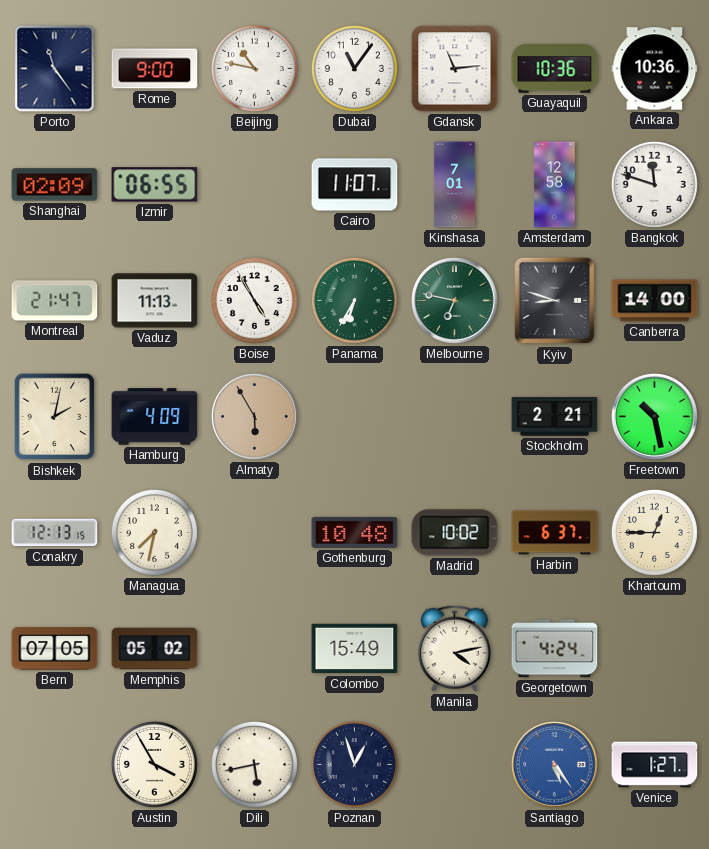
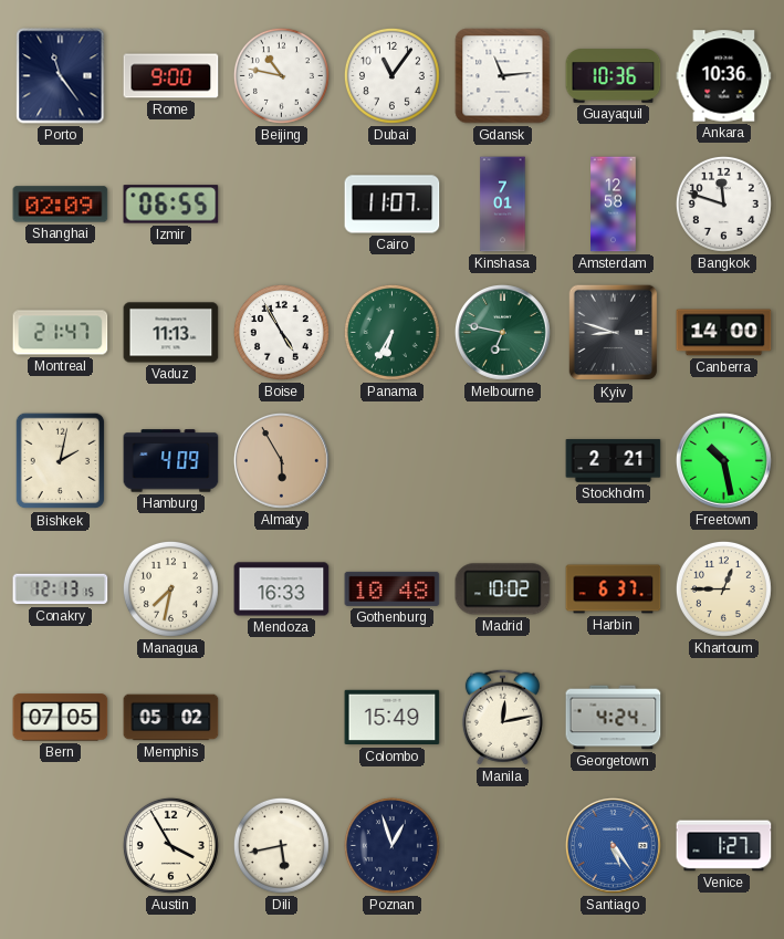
Mendoza: none -> 16:33 (282, 590)
Manila: 4:13 -> 12:13 (502, 717)
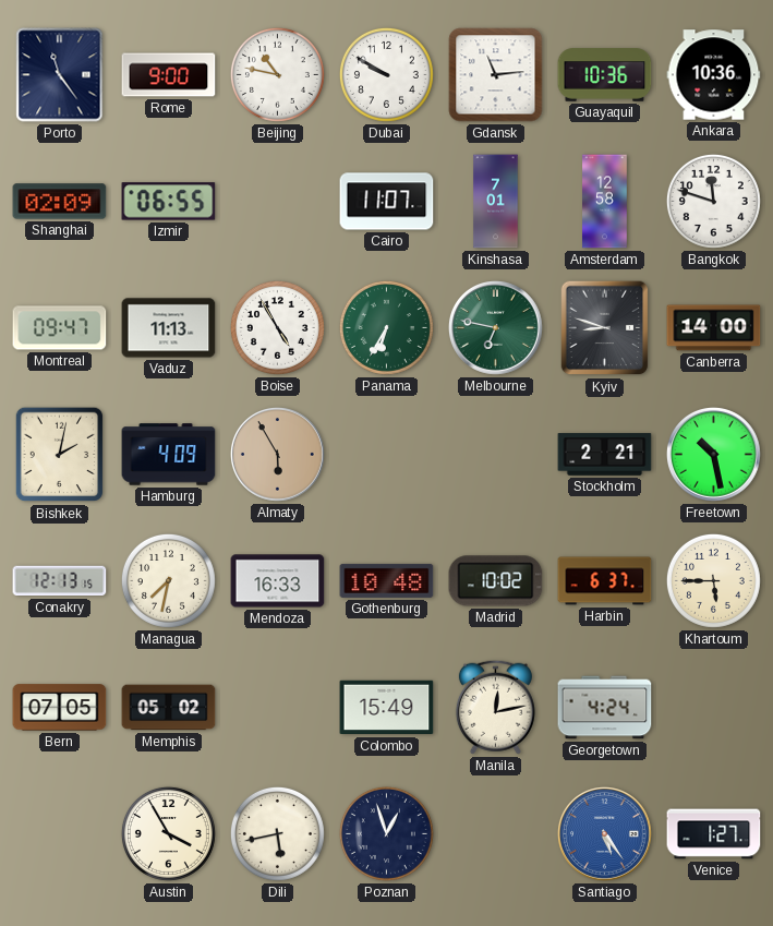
Dubai: 11:06 -> 9:50 (386, 74)
Montreal: 21:47 -> 09:47 (60, 328)
Khartoum: 12:45 -> 5:45 (713, 580)
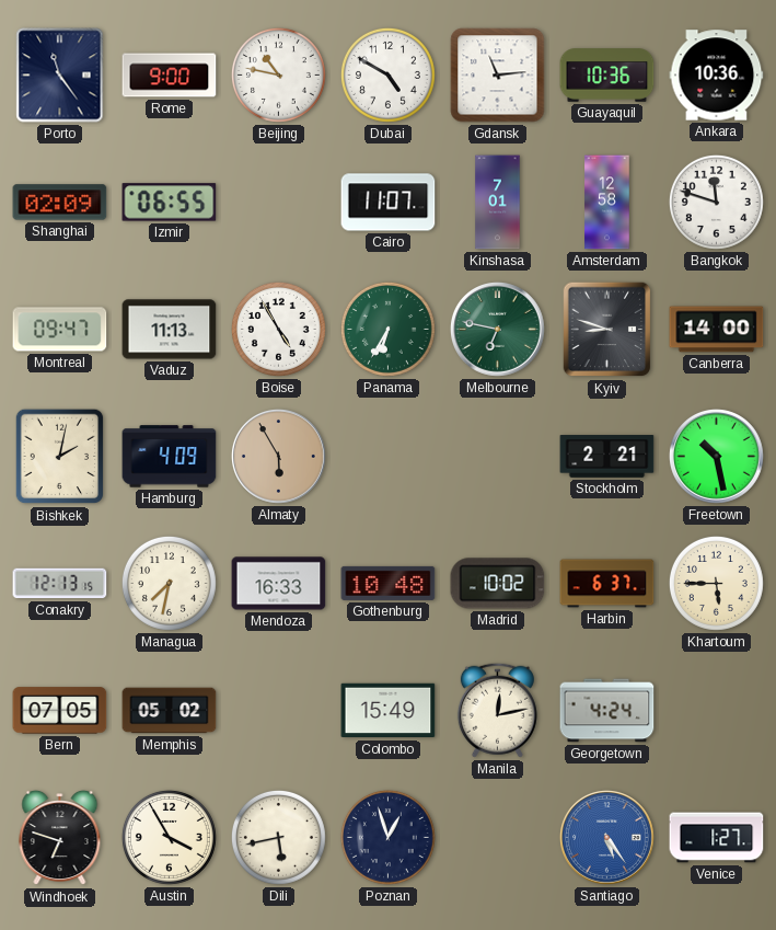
Dubai: 9:50 -> 4:50 (387, 74)
Windhoek: none -> 6:48 (60, 838)
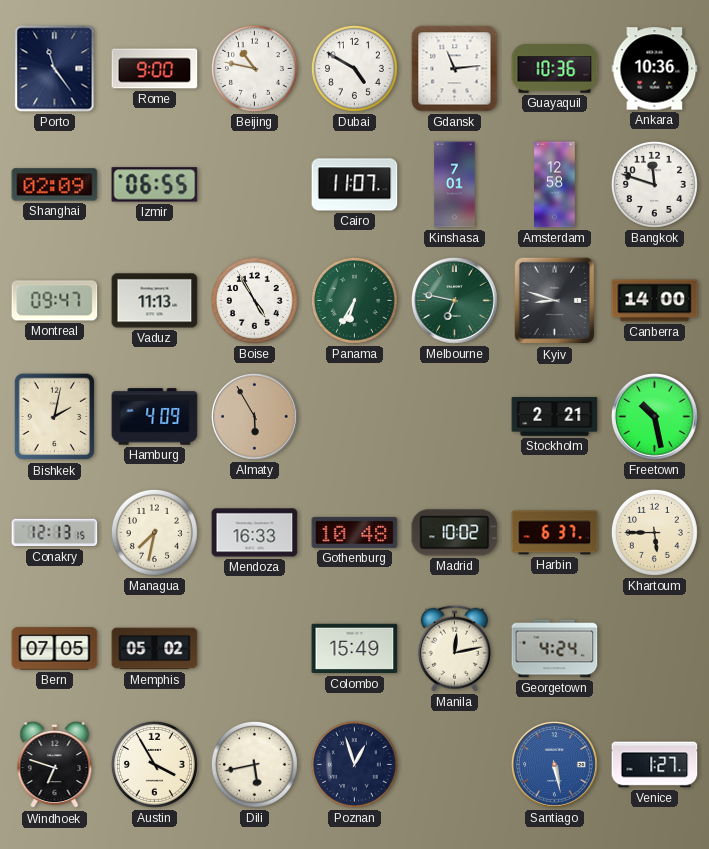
Santiago: 5:24 -> 5:28 (554, 764)
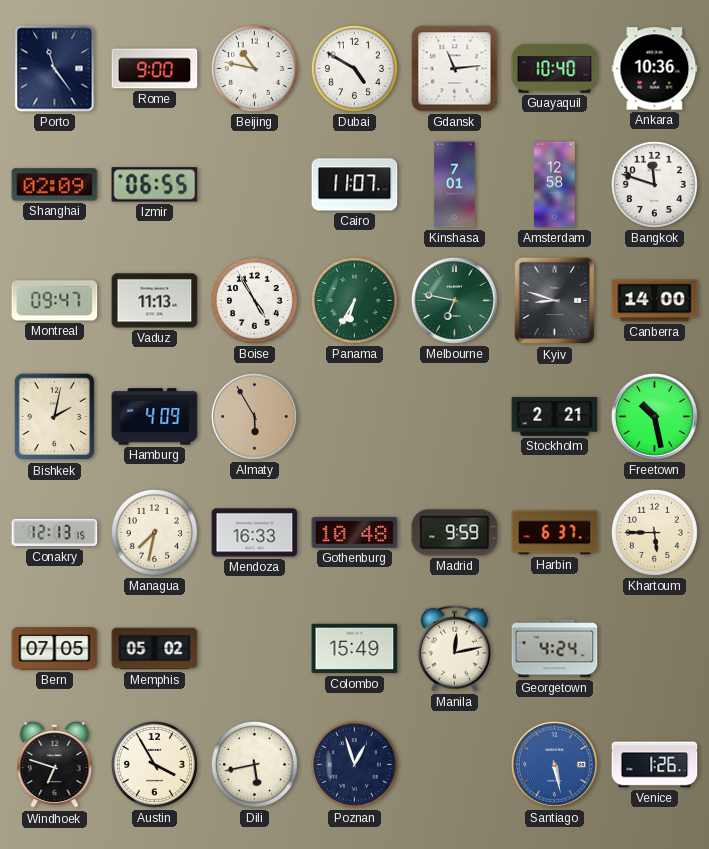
Guayaquil: 10:36 -> 10:40 (555, 69)
Madrid: 10:02 -> 9:59 (455, 533)
Venice: 1:27 -> 1:26 (655, 765)
